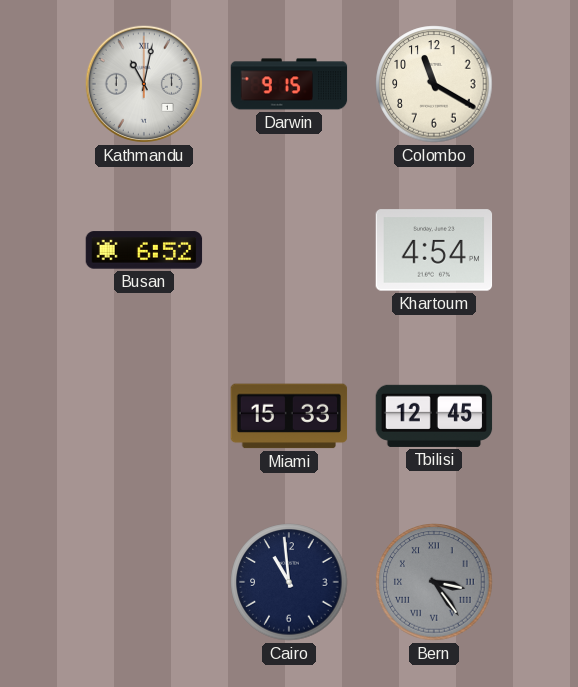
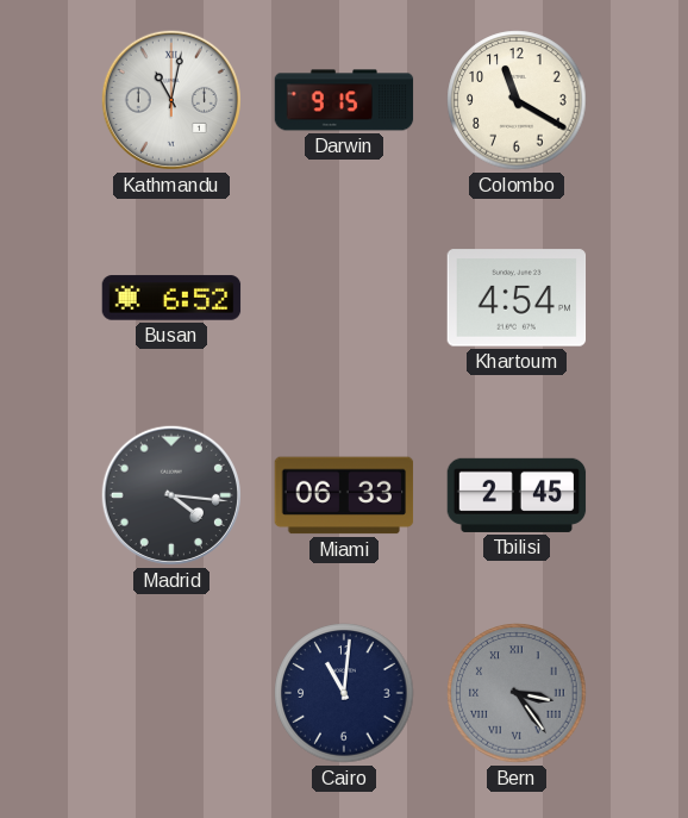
Madrid: none -> 4:16 (171, 495)
Miami: 15:33 -> 06:33 (344, 495)
Tbilisi: 12:45 -> 2:45 (517, 495)
Cairo: 10:59 -> 11:01 (344, 693)
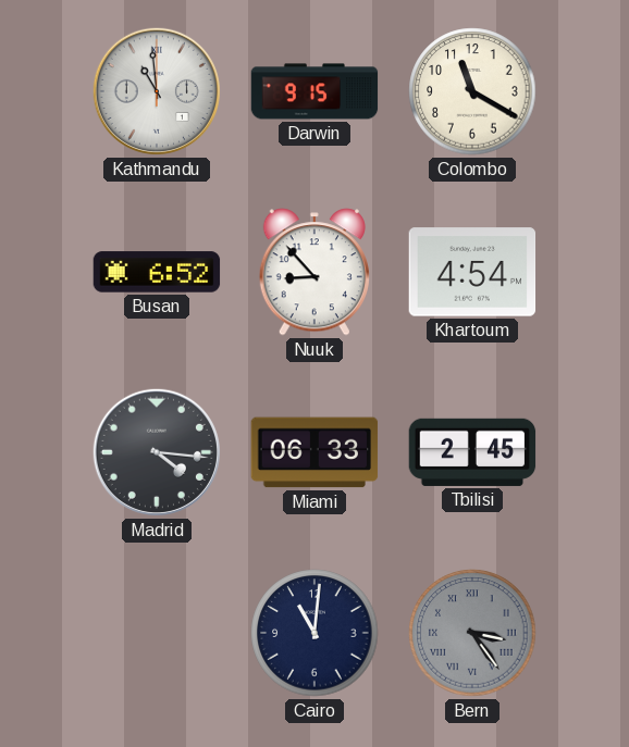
Kathmandu: 11:02 -> 10:59 (157, 91)
Nuuk: none -> 8:53 (314, 272)
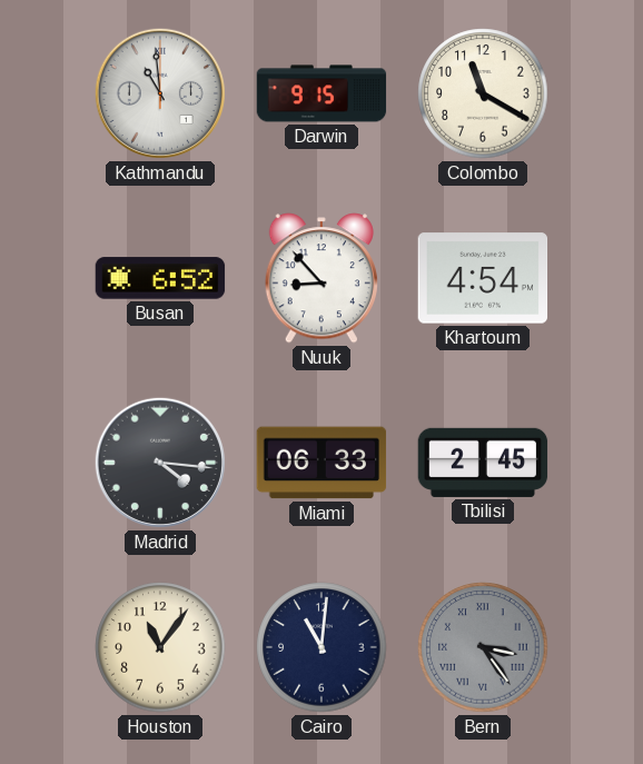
Houston: none -> 11:06 (160, 647)
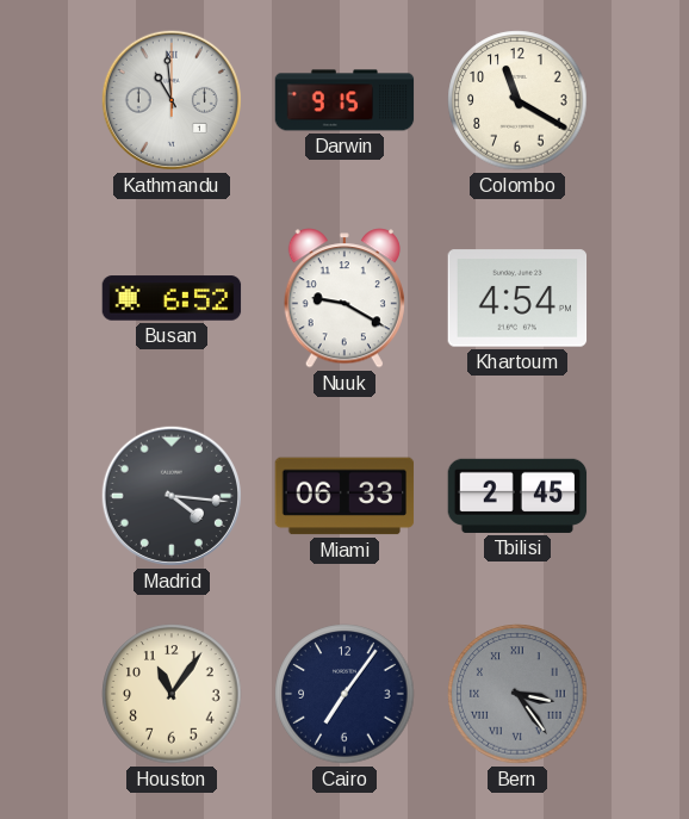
Nuuk: 8:53 -> 9:20 (344, 298)
Cairo: 11:01 -> 7:06 (344, 694)
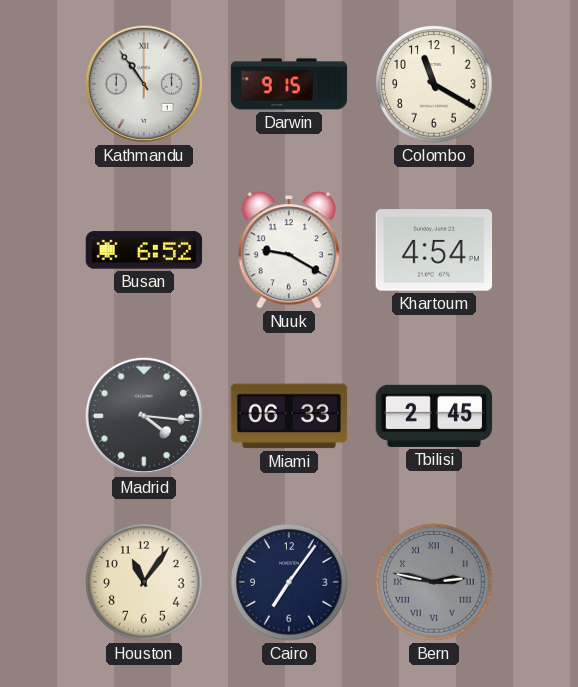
Kathmandu: 10:59 -> 10:54 (144, 84)
Bern: 3:24 -> 2:47 (434, 582)
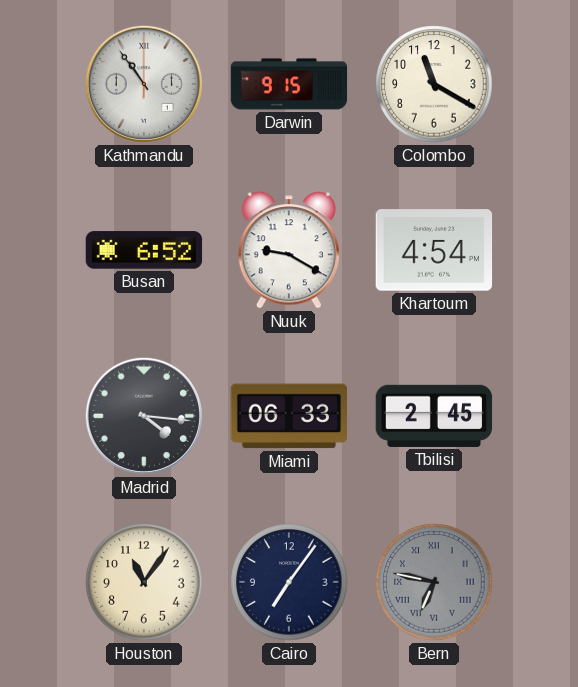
Bern: 2:47 -> 6:47 (434, 582)
